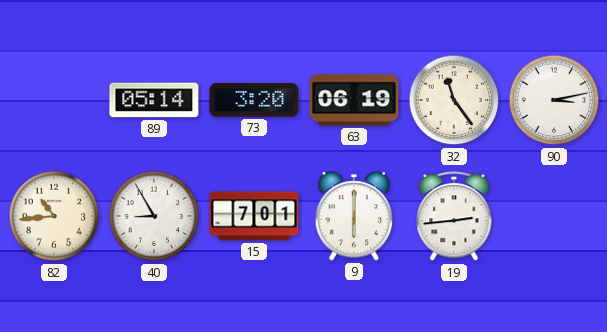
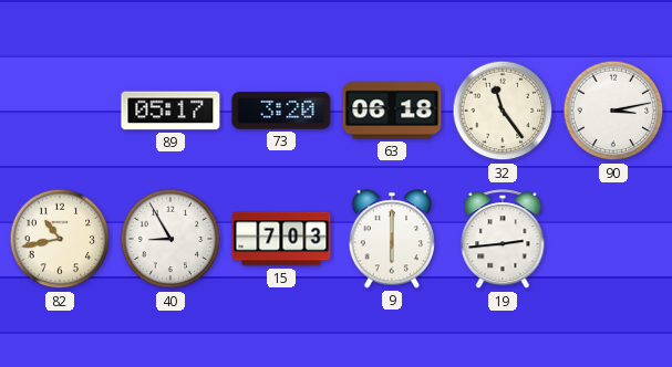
89: 05:14 -> 05:17 (170, 111)
63: 06:19 -> 06:18 (392, 111)
82: 10:44 -> 10:43 (60, 239)
15: 7:01 -> 7:03 (281, 239)
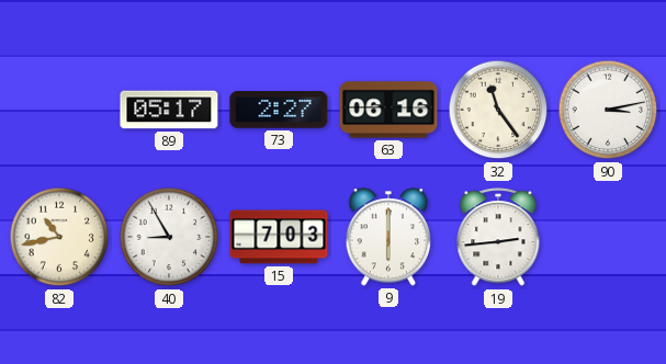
73: 3:20 -> 2:27 (279, 110)
63: 06:18 -> 06:16 (388, 110)
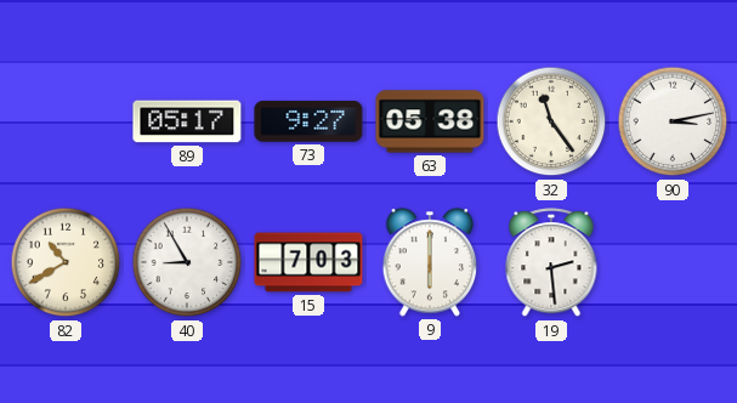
73: 2:27 -> 9:27 (308, 121)
63: 06:16 -> 05:38 (430, 121)
82: 10:43 -> 10:40 (66, 262)
19: 2:44 -> 2:29 (551, 263)
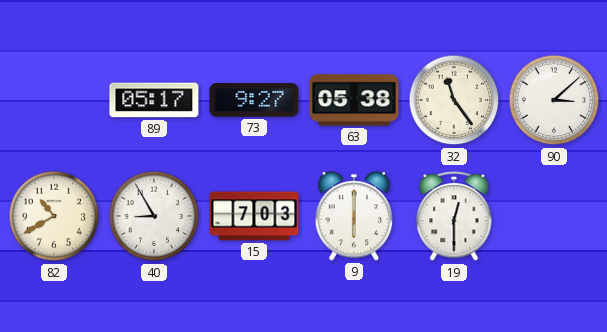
90: 3:13 -> 3:08 (554, 100)
19: 2:29 -> 12:30 (454, 217)
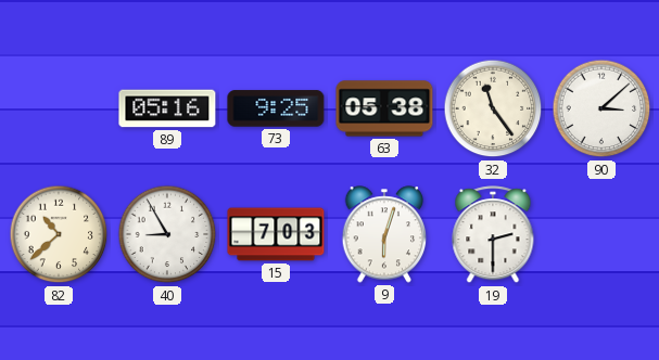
89: 05:17 -> 05:16 (167, 108)
73: 9:27 -> 9:25 (276, 108)
82: 10:40 -> 10:38 (59, 234)
9: 6:00 -> 6:03 (384, 234)
19: 12:30 -> 2:30 (493, 235)
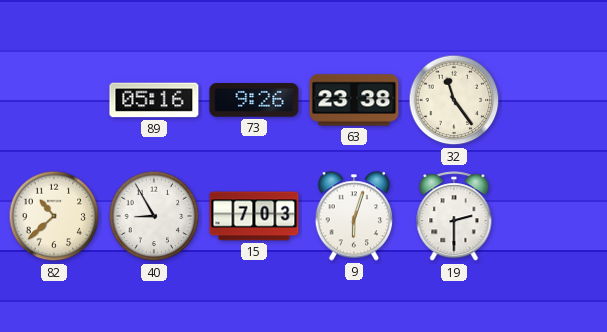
73: 9:25 -> 9:26 (254, 100)
63: 05:38 -> 23:38 (354, 100)
90: 3:08 -> none (601, 108)
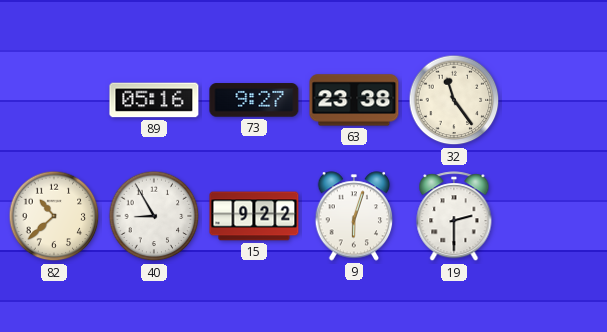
73: 9:26 -> 9:27 (254, 100)
15: 7:03 -> 9:22 (254, 216)
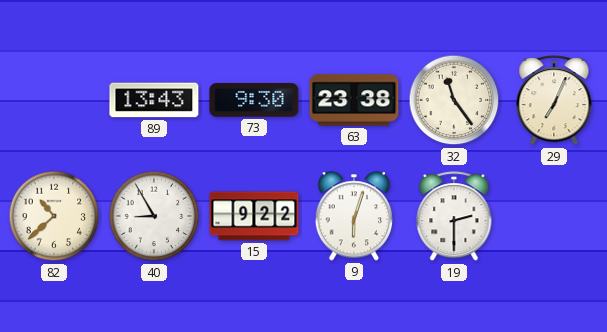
89: 05:16 -> 13:43 (154, 100)
73: 9:27 -> 9:30 (254, 100)
29: none -> 7:04 (554, 101)
